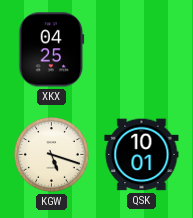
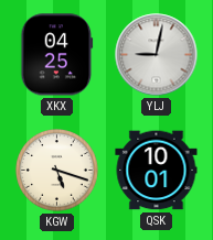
YLJ: none -> 9:02 (157, 55)
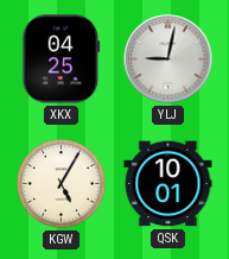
KGW: 5:18 -> 5:05 (62, 184)
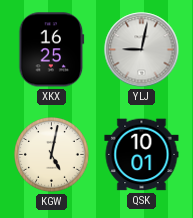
XKX: 04:25 -> 16:25 (52, 50)
KGW: 5:05 -> 5:02 (52, 155)
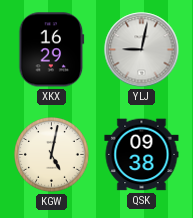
XKX: 16:25 -> 16:29 (52, 50)
QSK: 10:01 -> 09:38 (142, 155)
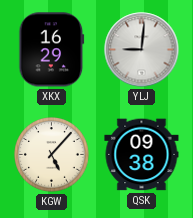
YLJ: 9:02 -> 9:01 (142, 50)
KGW: 5:02 -> 5:07 (52, 155)
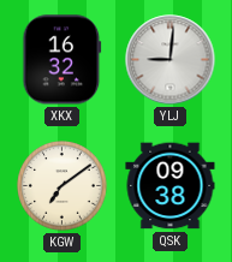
XKX: 16:29 -> 16:32 (63, 60)
KGW: 5:07 -> 7:09 (63, 186)
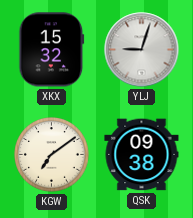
XKX: 16:32 -> 15:32 (52, 50)
YLJ: 9:01 -> 9:03 (142, 50)
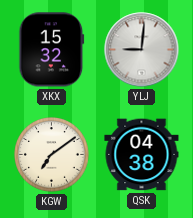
YLJ: 9:03 -> 9:01 (142, 50)
QSK: 09:38 -> 04:38 (142, 155)
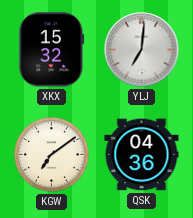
YLJ: 9:01 -> 7:01 (142, 50)
QSK: 04:38 -> 04:36 (142, 155)
